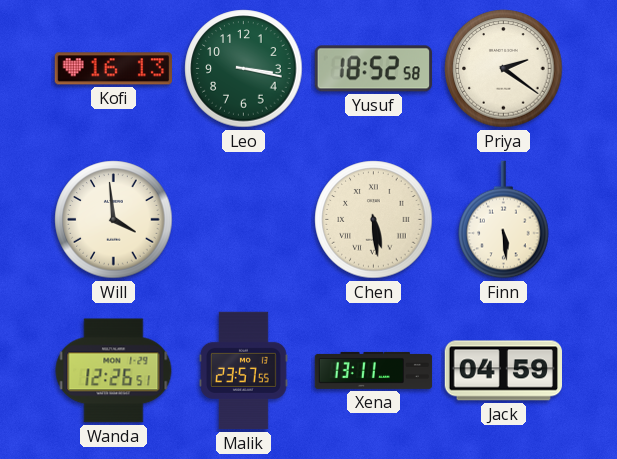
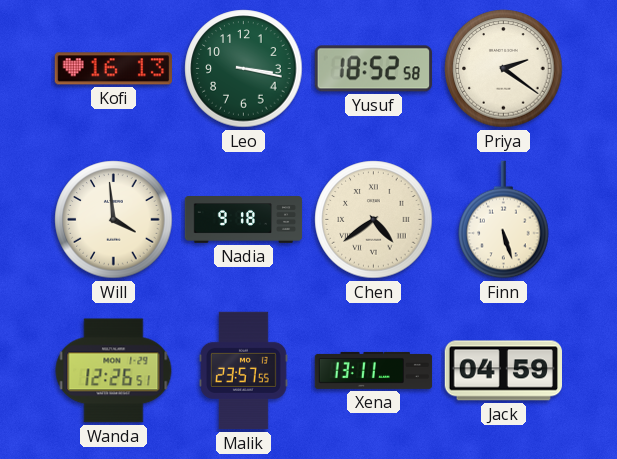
Nadia: none -> 9:18 (244, 220)
Chen: 5:29 -> 4:39 (374, 220)
Finn: 5:29 -> 5:27 (504, 220)
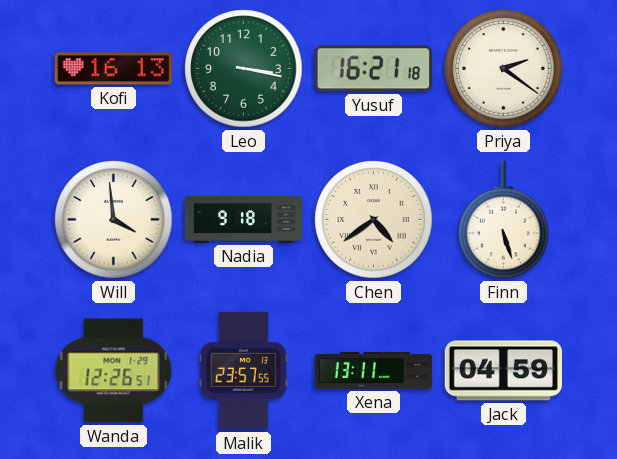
Yusuf: 18:52 -> 16:21 (373, 69)
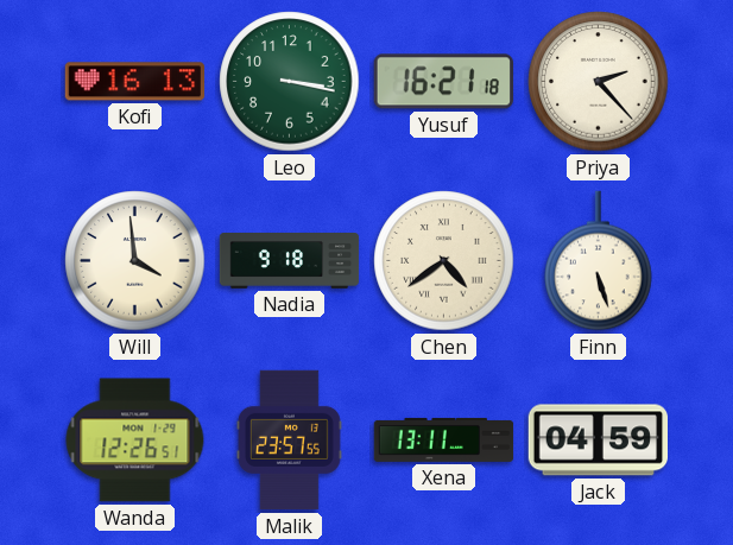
Priya: 2:21 -> 2:23 (599, 82)
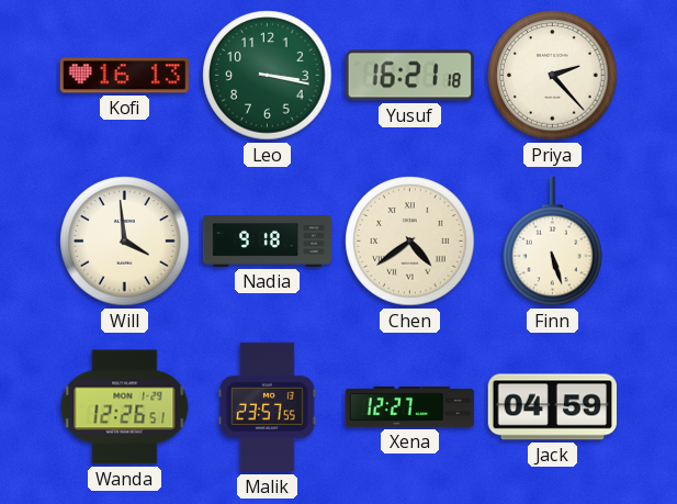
Xena: 13:11 -> 12:27 (410, 406)
